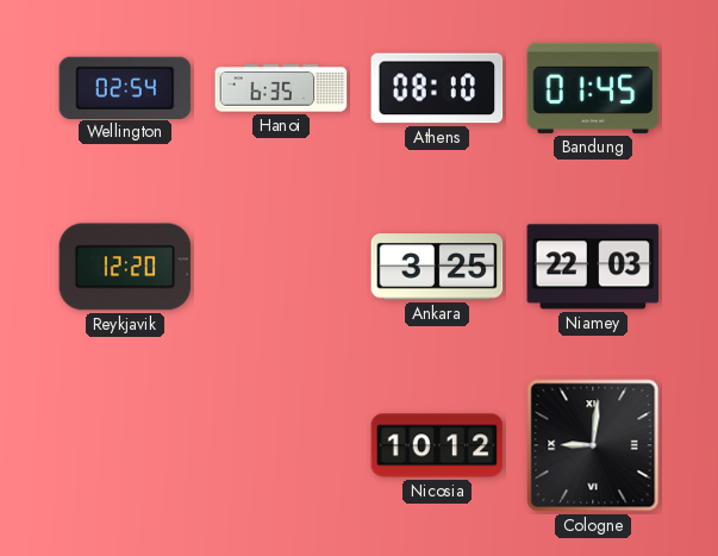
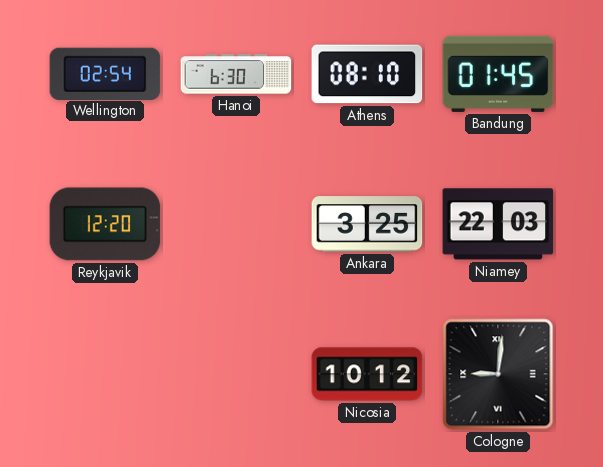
Hanoi: 6:35 -> 6:30 (236, 74)
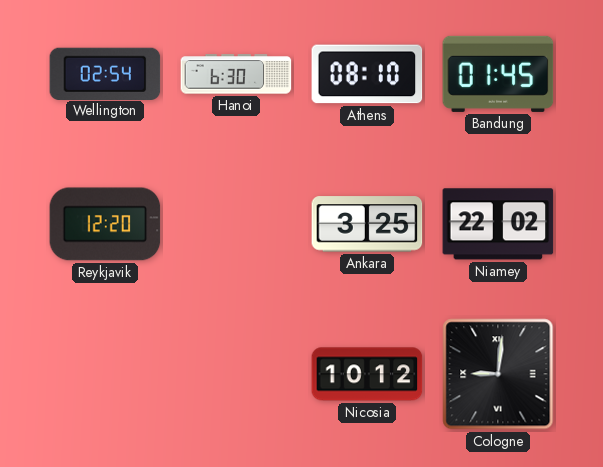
Niamey: 22:03 -> 22:02 (498, 224)
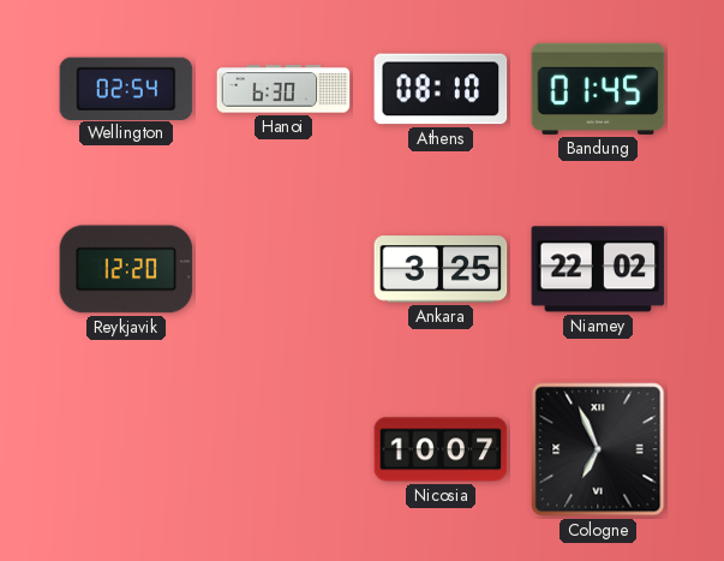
Nicosia: 10:12 -> 10:07 (441, 449)
Cologne: 9:01 -> 6:56 (598, 449)
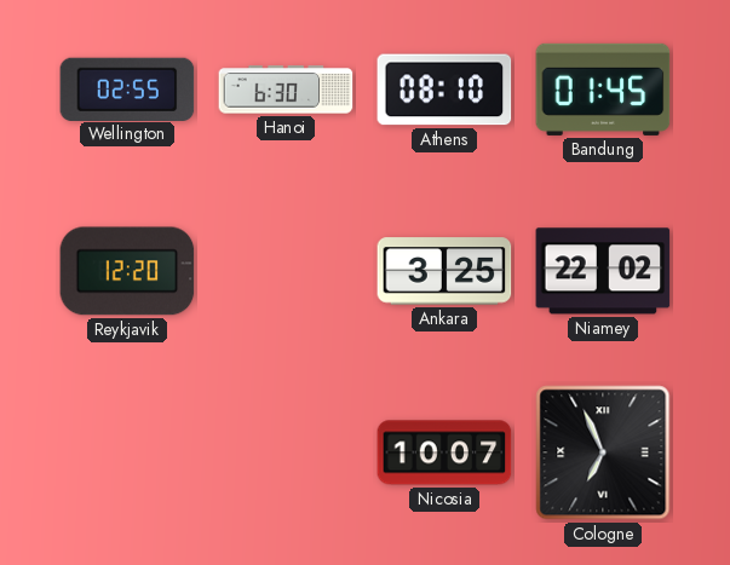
Wellington: 02:54 -> 02:55 (127, 88)
